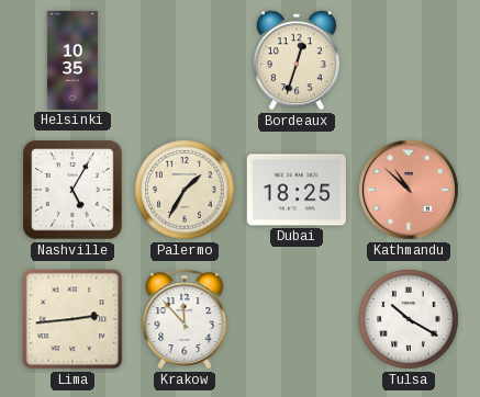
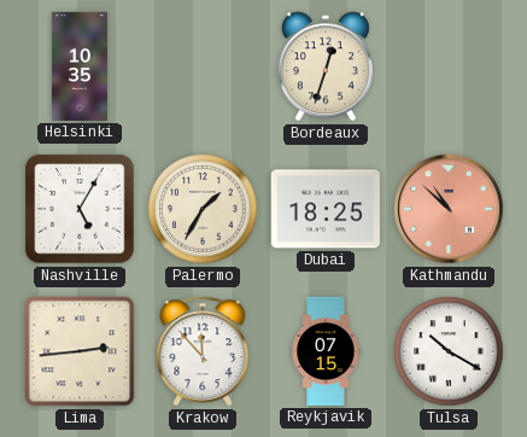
Reykjavik: none -> 07:15 (326, 351)
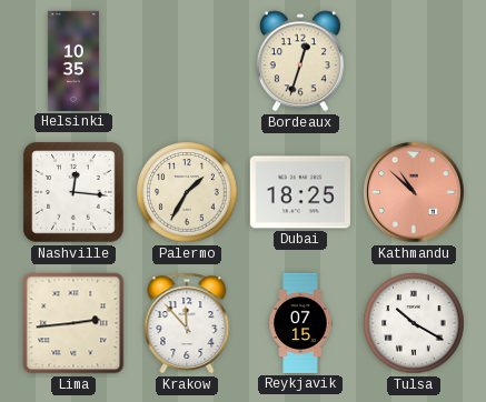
Nashville: 5:05 -> 12:16 (73, 192)
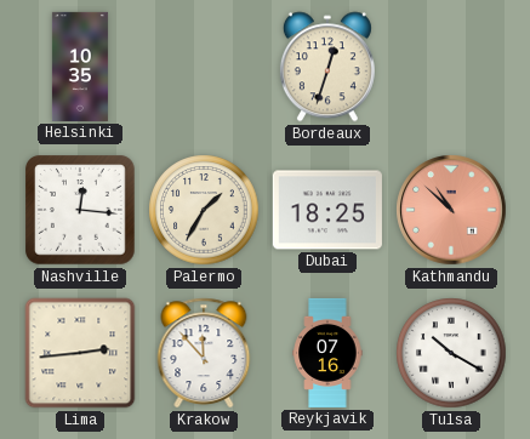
Reykjavik: 07:15 -> 07:16 (327, 353)
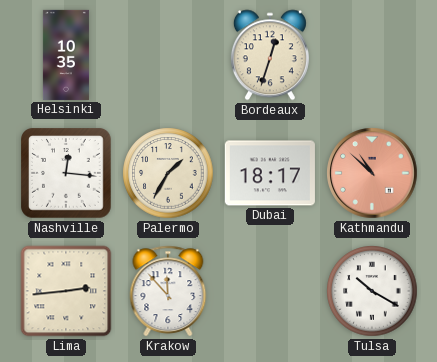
Dubai: 18:25 -> 18:17 (270, 173)
Reykjavik: 07:16 -> none (327, 353)
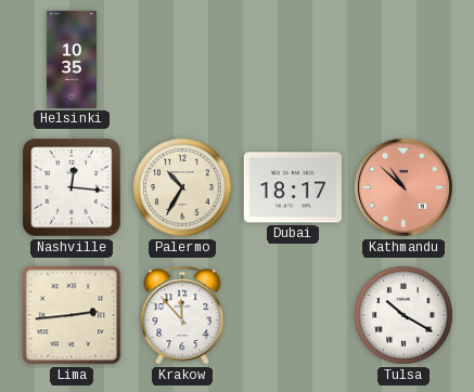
Bordeaux: 12:33 -> none (270, 55)
Palermo: 1:35 -> 10:35 (182, 187)
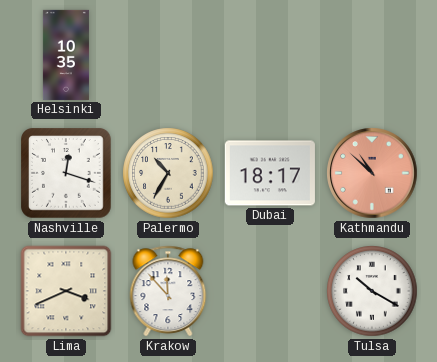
Nashville: 12:16 -> 12:18 (66, 173)
Lima: 2:44 -> 3:41 (66, 291)
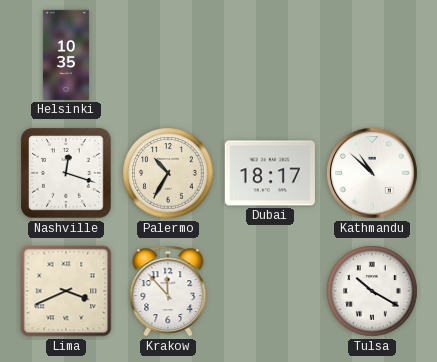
Kathmandu dial: salmon -> white (372, 173)
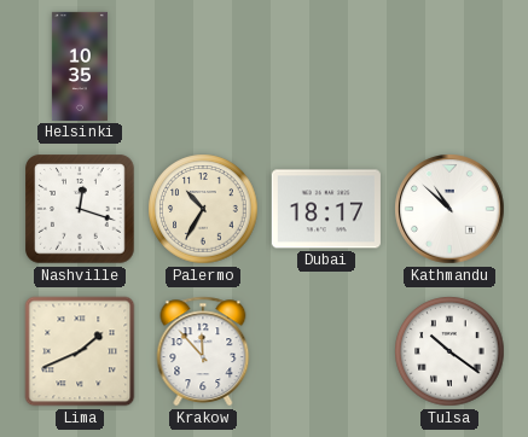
Lima: 3:41 -> 1:41 (80, 351)
Tulsa: 10:20 -> 10:21 (449, 351)
